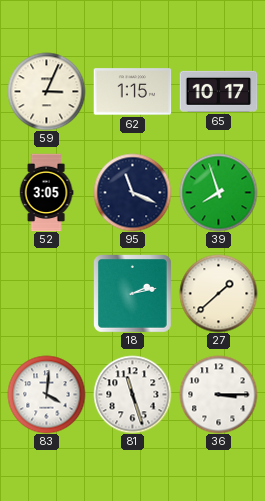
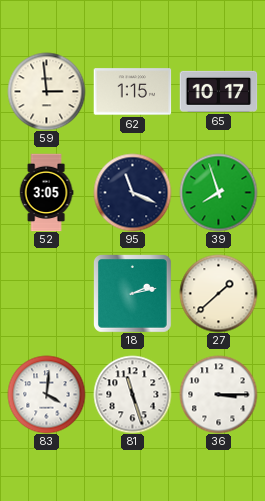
59: 3:04 -> 2:59 (46, 91)
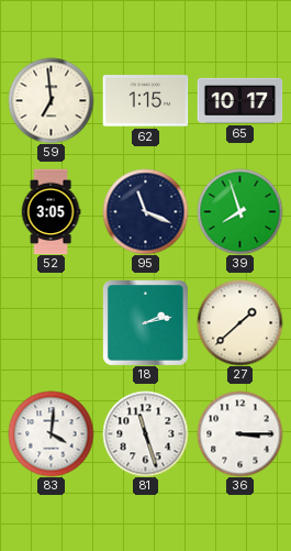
59: 2:59 -> 6:59 (51, 100)
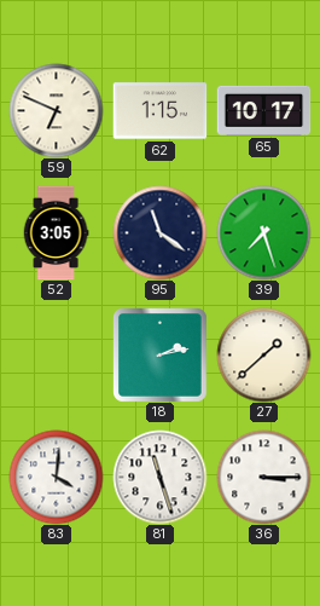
59: 6:59 -> 6:49 (56, 110)
95: 11:19 -> 11:21 (159, 232)
39: 7:57 -> 7:27 (263, 232)
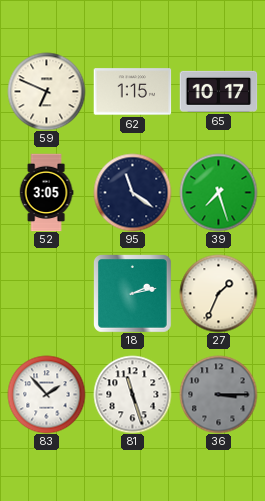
27: 1:38 -> 1:34 (218, 293)
83: 4:01 -> 1:53 (46, 394)
36 dial: white -> grey (218, 394)
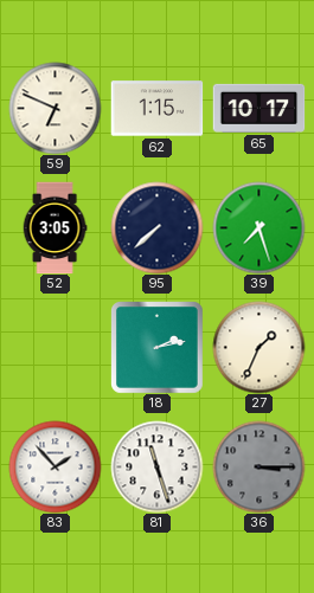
95: 11:21 -> 7:38 (156, 227)
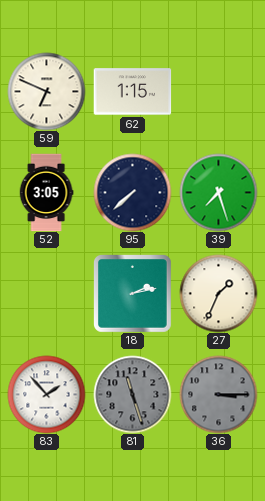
65: 10:17 -> none (258, 108)
81 dial: white -> grey (132, 394)
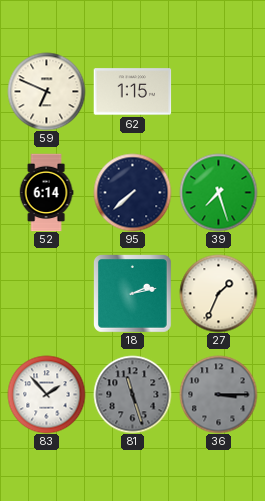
52: 3:05 -> 6:14 (46, 192)
